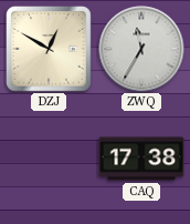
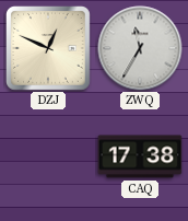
DZJ: 12:50 -> 12:49 (49, 49)
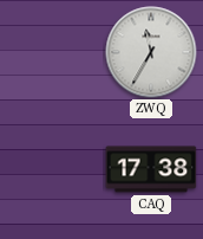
DZJ: 12:49 -> none (49, 49)
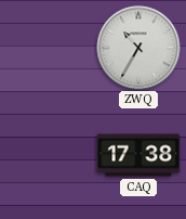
ZWQ: 11:35 -> 10:35 (138, 48)
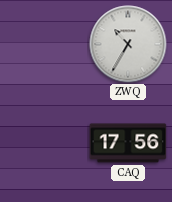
CAQ: 17:38 -> 17:56 (128, 143)
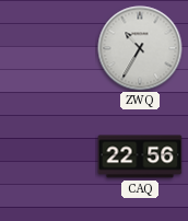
CAQ: 17:56 -> 22:56 (140, 156)
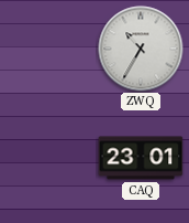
CAQ: 22:56 -> 23:01 (141, 158)
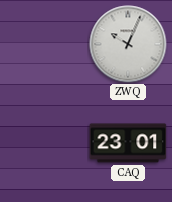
ZWQ: 10:35 -> 10:04 (128, 44)
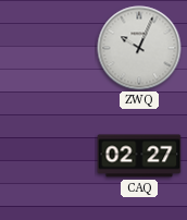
CAQ: 23:01 -> 02:27 (139, 156)
